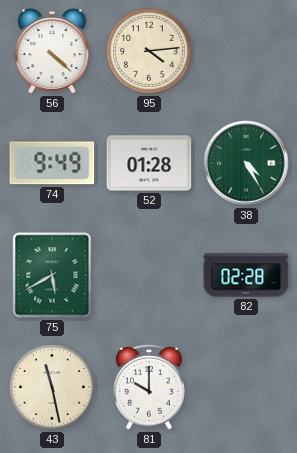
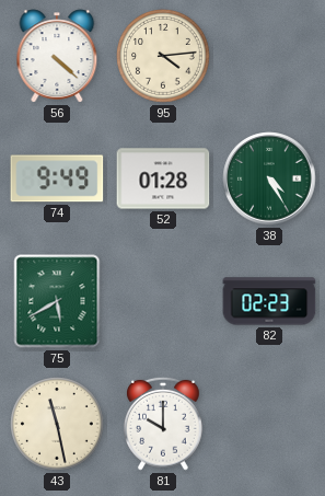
82: 02:28 -> 02:23 (269, 301)
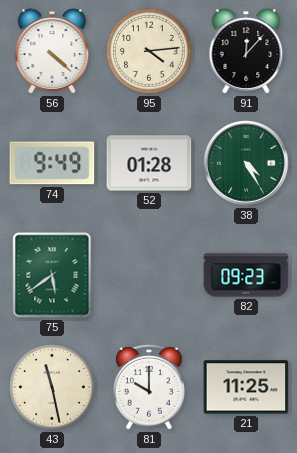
91: none -> 12:07 (246, 51)
75: 5:40 -> 5:39 (52, 275)
82: 02:23 -> 09:23 (246, 275)
21: none -> 11:25 (246, 387)
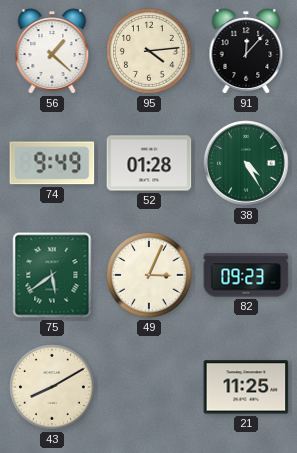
56: 4:22 -> 1:22 (52, 51)
49: none -> 3:04 (149, 275)
43: 11:28 -> 8:10 (52, 387)
81: 10:00 -> none (150, 387)
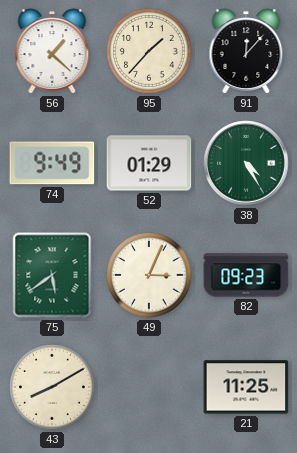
95: 4:14 -> 1:37 (149, 51)
52: 01:28 -> 01:29 (149, 163)
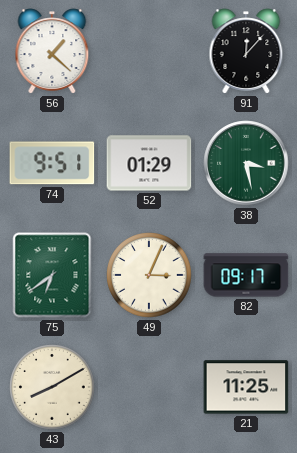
95: 1:37 -> none (149, 51)
74: 9:49 -> 9:51 (52, 163)
38: 4:25 -> 3:28 (246, 163)
75: 5:39 -> 6:39 (52, 275)
82: 09:23 -> 09:17 (246, 275)
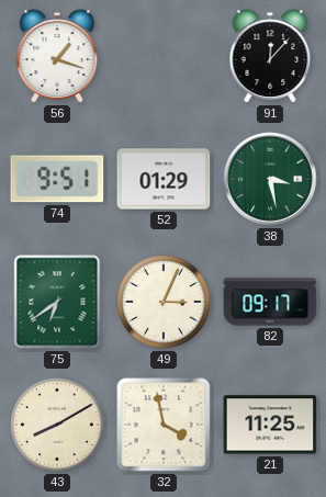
56: 1:22 -> 1:18 (57, 56)
32: none -> 3:58 (164, 425)
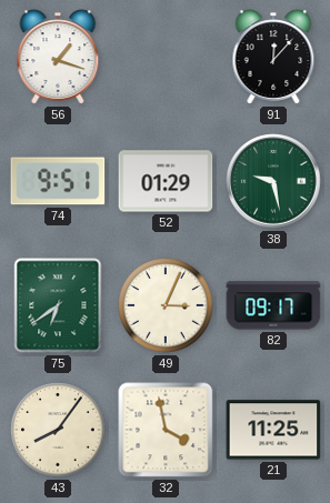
38: 3:28 -> 9:28 (273, 181)
43: 8:10 -> 8:06 (58, 430)
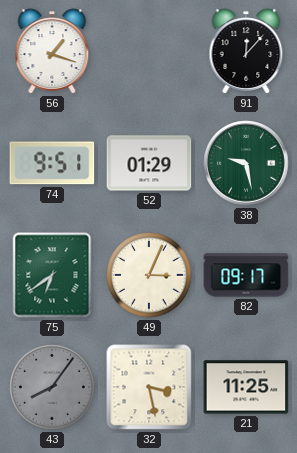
43 dial: cream -> grey (52, 387)
32: 3:58 -> 3:28 (149, 387)
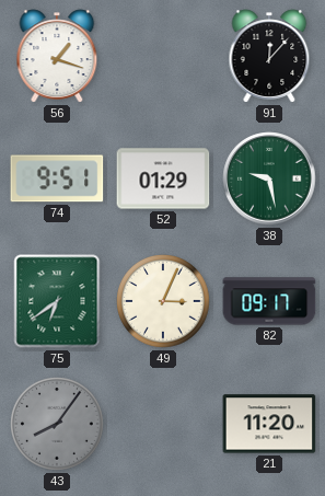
32: 3:28 -> none (149, 387)
21: 11:25 -> 11:20 (269, 424)
